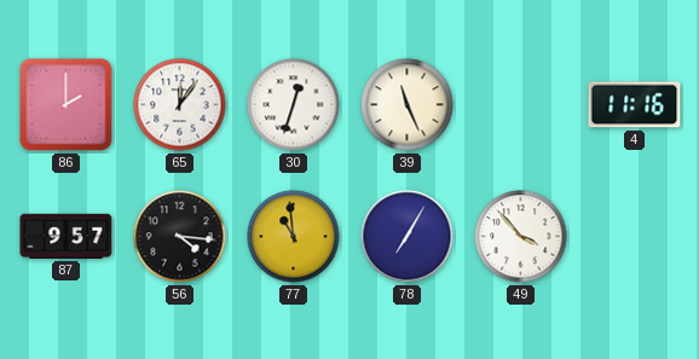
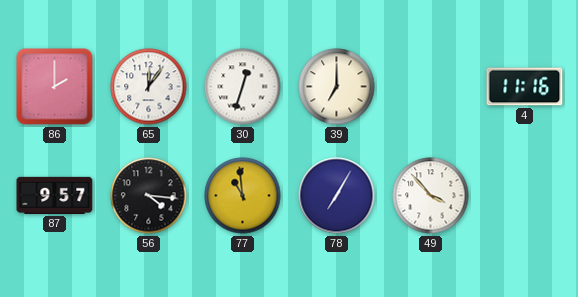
39: 11:26 -> 7:00 (337, 87)
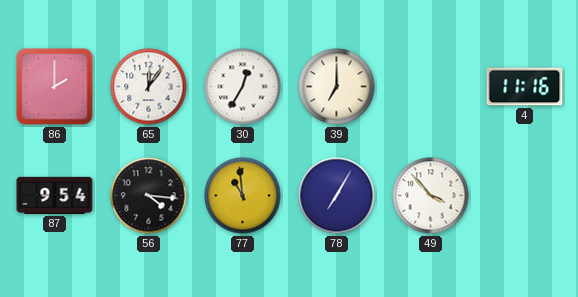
30: 12:33 -> 12:35 (243, 87)
87: 9:57 -> 9:54 (55, 195)
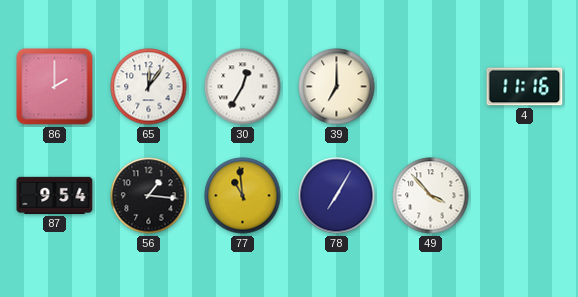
56: 4:16 -> 1:16 (149, 196)
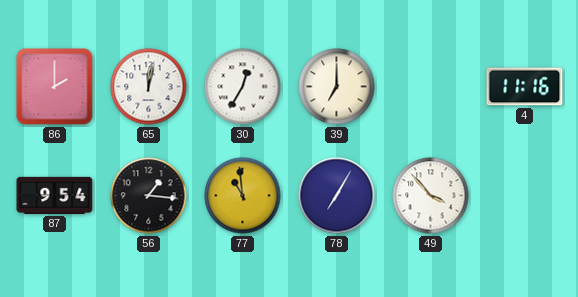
65: 12:06 -> 12:02 (149, 87)
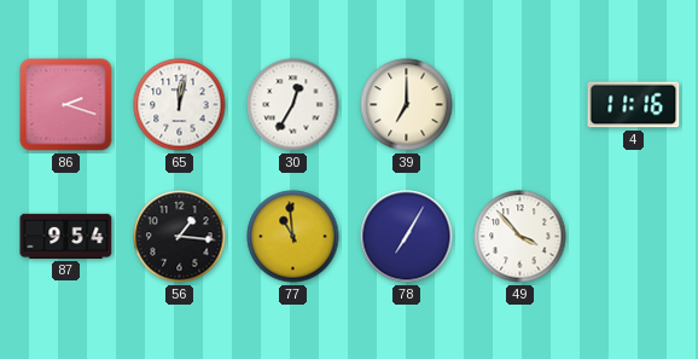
86: 2:00 -> 2:18 (66, 105)
